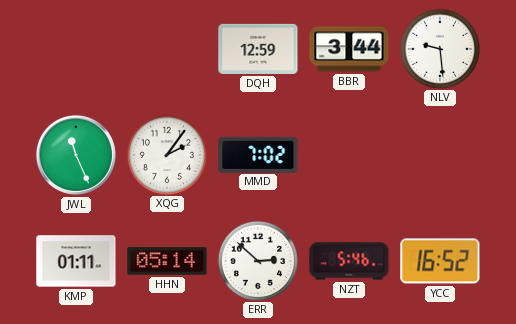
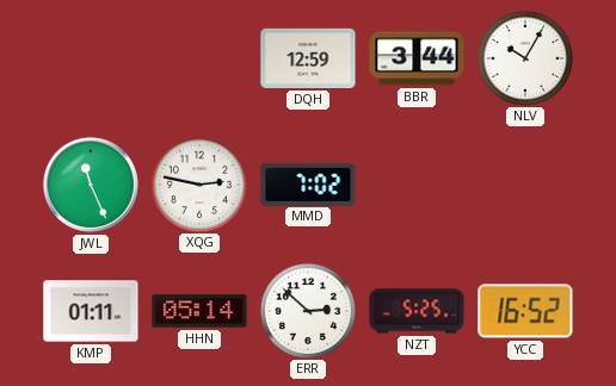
NLV: 9:29 -> 10:05 (524, 57)
XQG: 2:06 -> 2:47 (198, 183)
NZT: 5:46 -> 5:25 (417, 311)
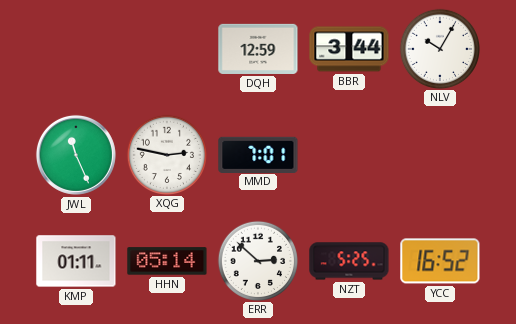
MMD: 7:02 -> 7:01 (258, 154)
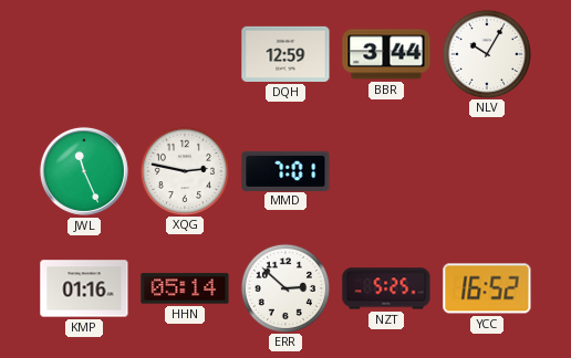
KMP: 01:11 -> 01:16 (84, 288)
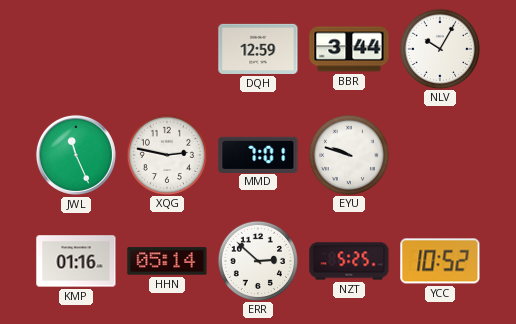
EYU: none -> 9:48 (348, 154)
YCC: 16:52 -> 10:52 (440, 261)
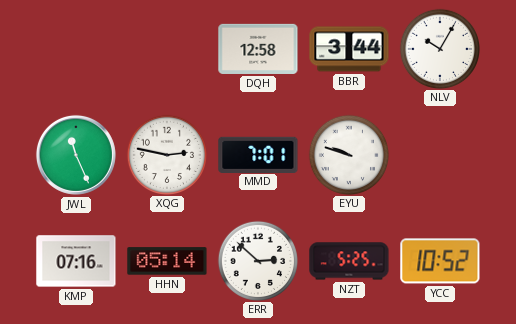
DQH: 12:59 -> 12:58 (258, 49)
KMP: 01:16 -> 07:16 (76, 261)
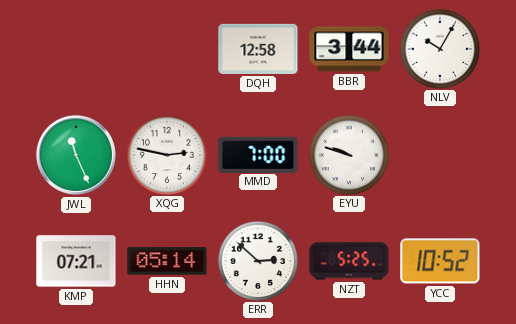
MMD: 7:01 -> 7:00 (258, 154)
KMP: 07:16 -> 07:21 (76, 261)
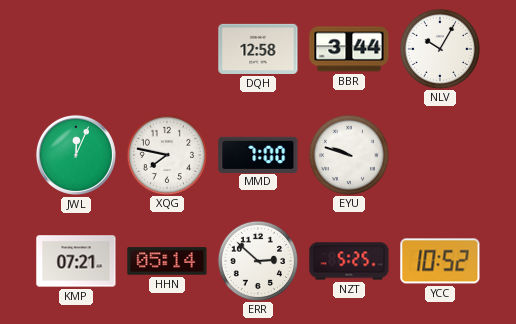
JWL: 11:26 -> 12:04 (76, 155)
XQG: 2:47 -> 7:47 (166, 154)
